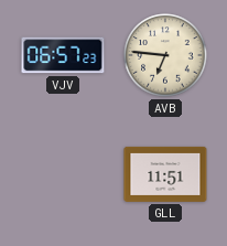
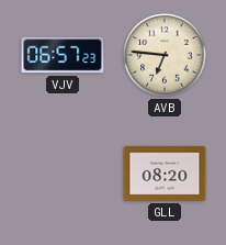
GLL: 11:51 -> 08:20 (165, 174)
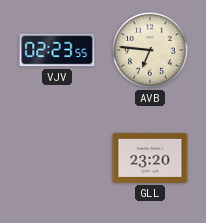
VJV: 06:57 -> 02:23 (57, 50)
GLL: 08:20 -> 23:20 (150, 158)
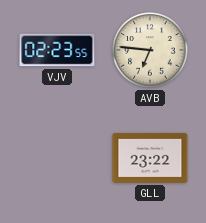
GLL: 23:20 -> 23:22 (150, 158)
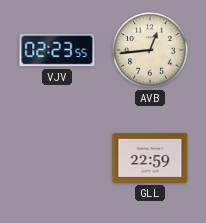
AVB: 6:46 -> 12:44 (150, 50)
GLL: 23:22 -> 22:59 (150, 158)
